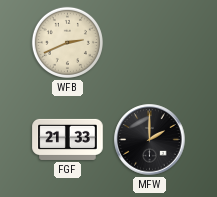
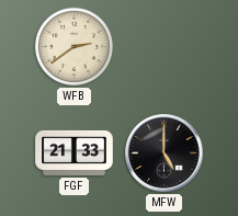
WFB: 2:41 -> 2:39 (73, 46)
MFW: 2:00 -> 5:00 (165, 154)
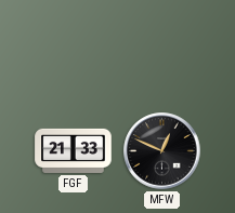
WFB: 2:39 -> none (73, 46)
MFW: 5:00 -> 12:49 (162, 151)
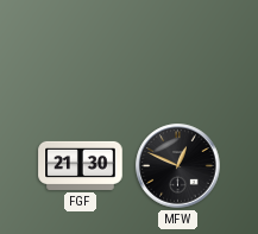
FGF: 21:33 -> 21:30 (81, 165)
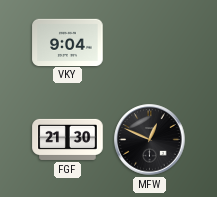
VKY: none -> 9:04 (68, 42)
